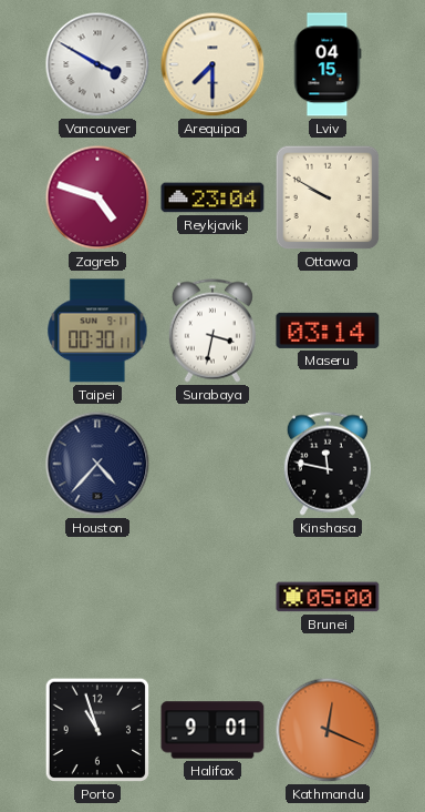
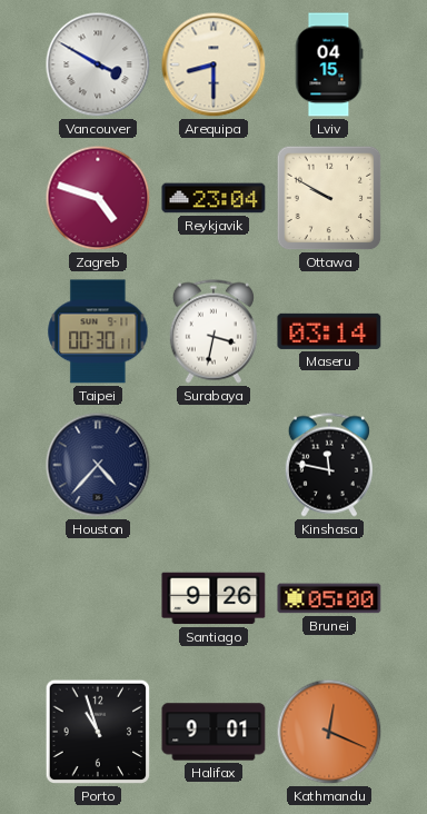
Arequipa: 7:30 -> 8:30 (213, 64)
Santiago: none -> 9:26 (213, 598)
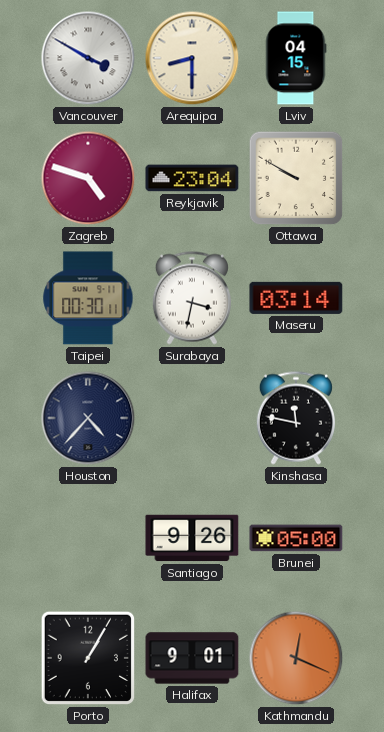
Porto: 10:57 -> 1:05 (88, 658)
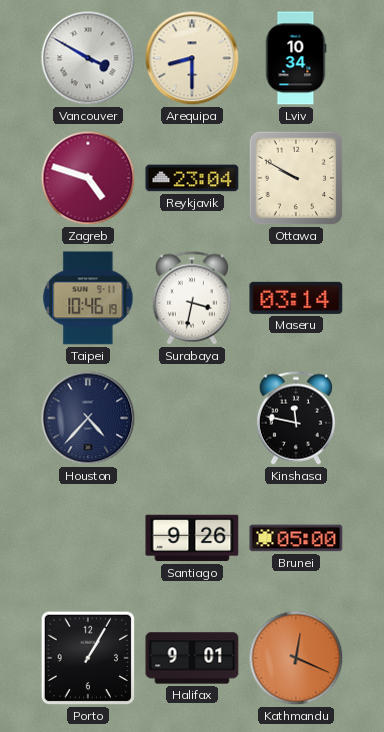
Lviv: 04:15 -> 10:34 (296, 58)
Taipei: 00:30 -> 10:46 (88, 298)
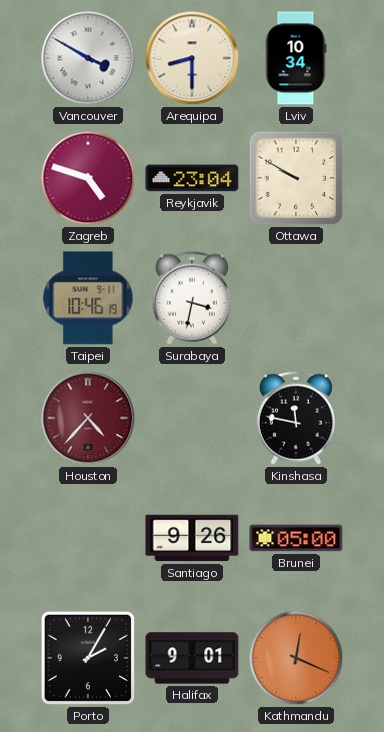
Maseru: 03:14 -> none (296, 298)
Houston dial: navy -> burgundy (88, 418)
Porto: 1:05 -> 2:05 (88, 658)
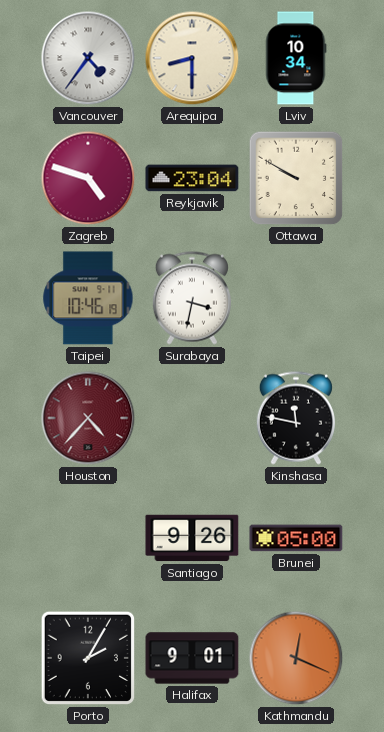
Vancouver: 3:50 -> 4:36 (88, 58)
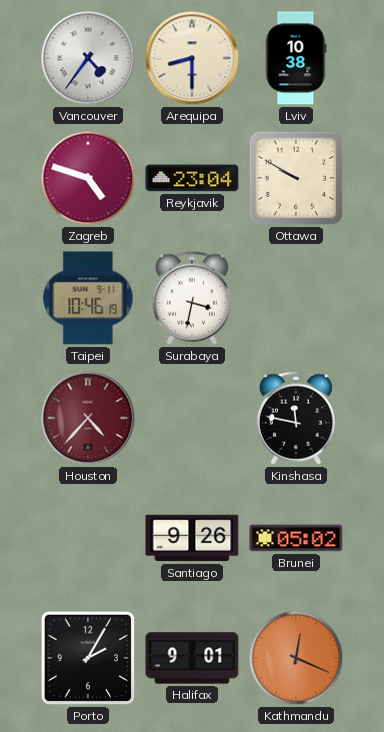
Lviv: 10:34 -> 10:38 (296, 58)
Brunei: 05:00 -> 05:02 (296, 538)
